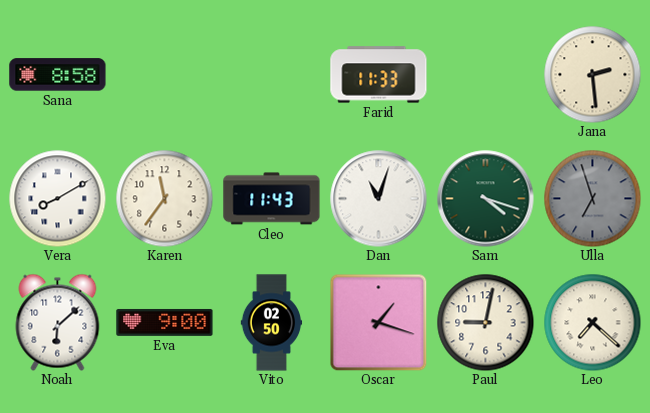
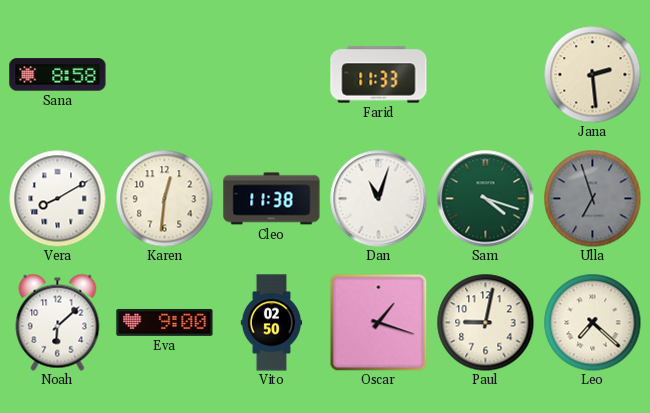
Karen: 11:36 -> 12:31 (164, 198)
Cleo: 11:43 -> 11:38 (272, 199)
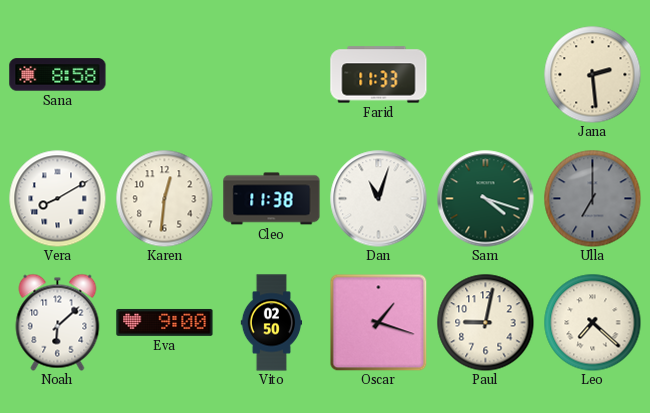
Ulla: 6:57 -> 7:00 (592, 198)
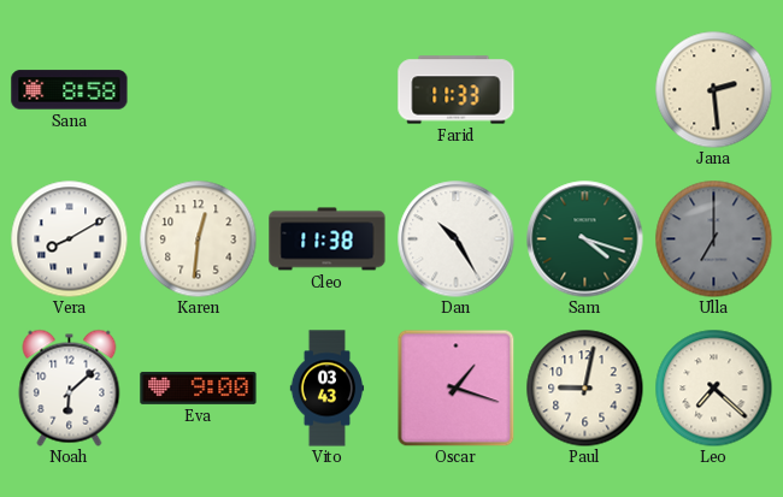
Dan: 11:03 -> 10:25 (457, 239)
Vito: 02:50 -> 03:43 (328, 389)
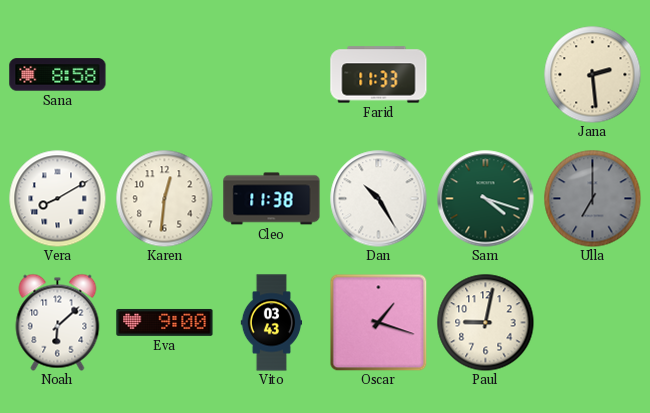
Leo: 7:22 -> none (713, 387)
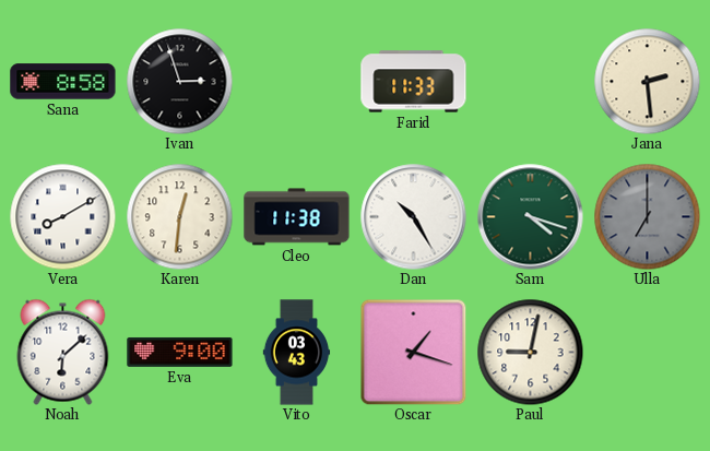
Ivan: none -> 2:57 (179, 81)
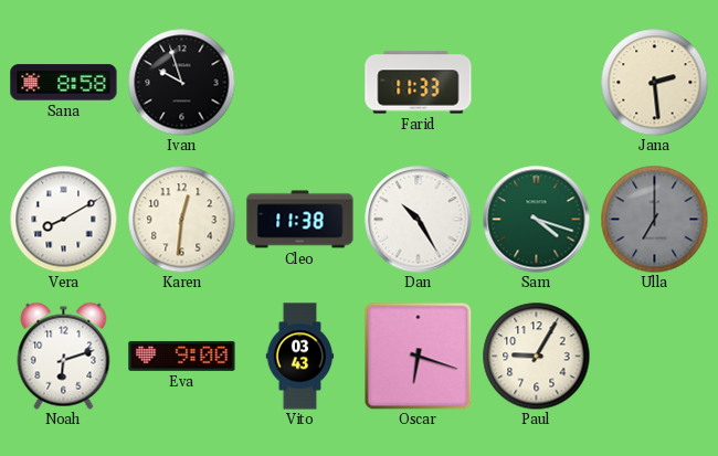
Ivan: 2:57 -> 9:57 (181, 82)
Noah: 6:08 -> 6:12 (64, 356)
Oscar: 1:18 -> 6:18 (418, 356)
Paul: 9:02 -> 9:05 (536, 356)
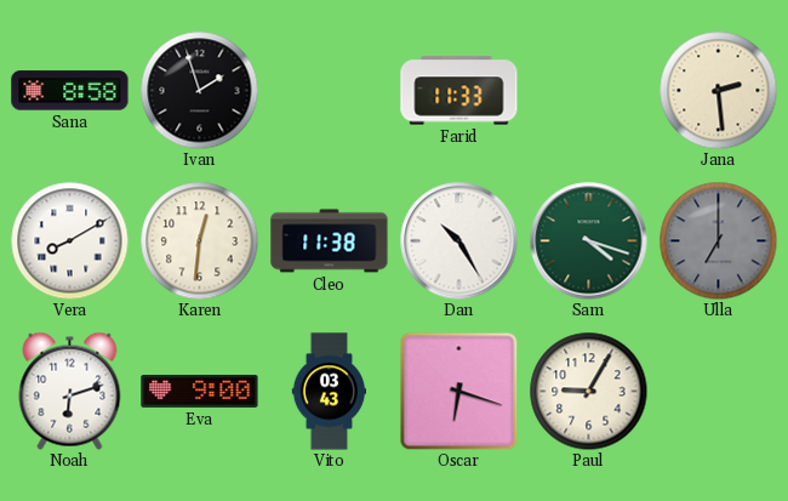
Ivan: 9:57 -> 1:57 (199, 90)
